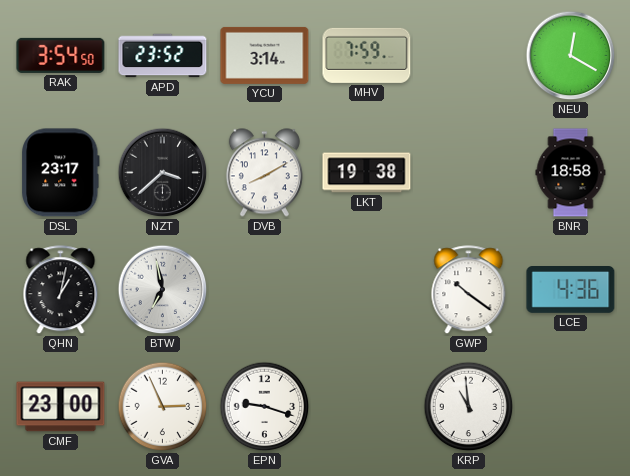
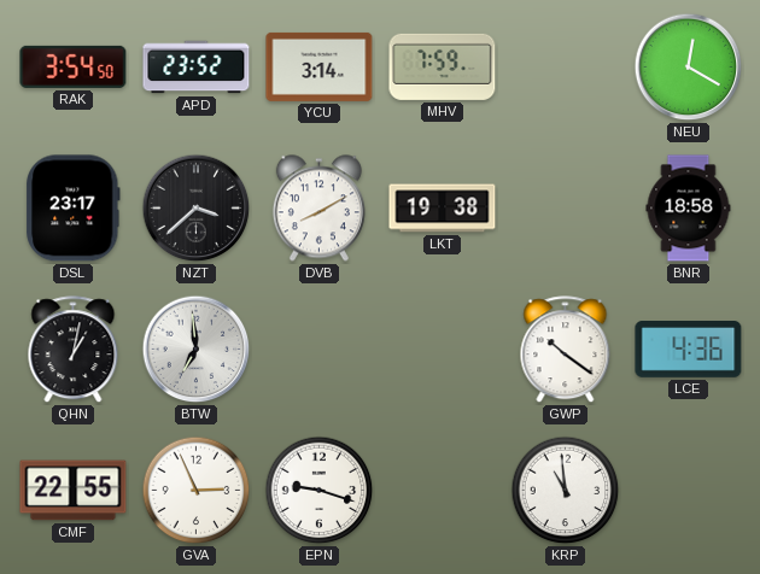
BTW: 6:58 -> 6:59 (197, 350)
CMF: 23:00 -> 22:55 (74, 491)
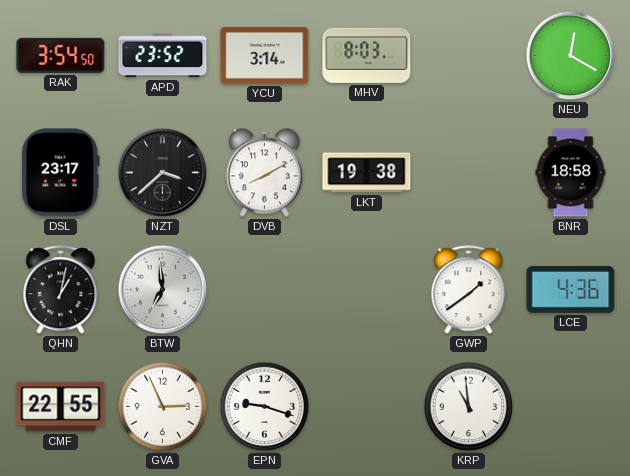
MHV: 7:59 -> 8:03 (367, 55)
GWP: 10:21 -> 1:39 (469, 290)
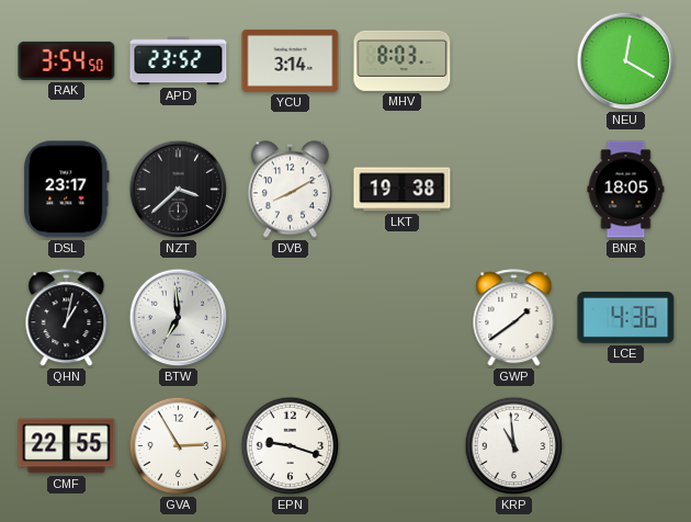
BNR: 18:58 -> 18:05 (626, 190)
GVA: 2:56 -> 2:55 (179, 446)
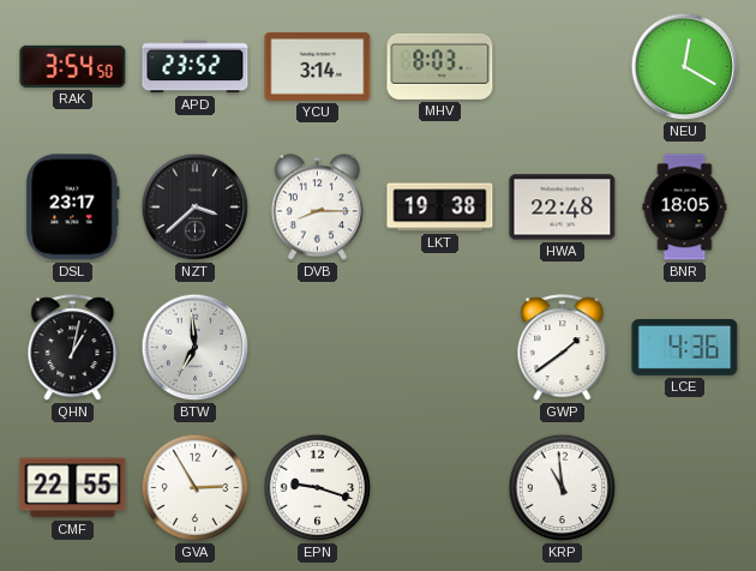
DVB: 8:10 -> 8:15 (317, 208)
HWA: none -> 22:48 (563, 208)
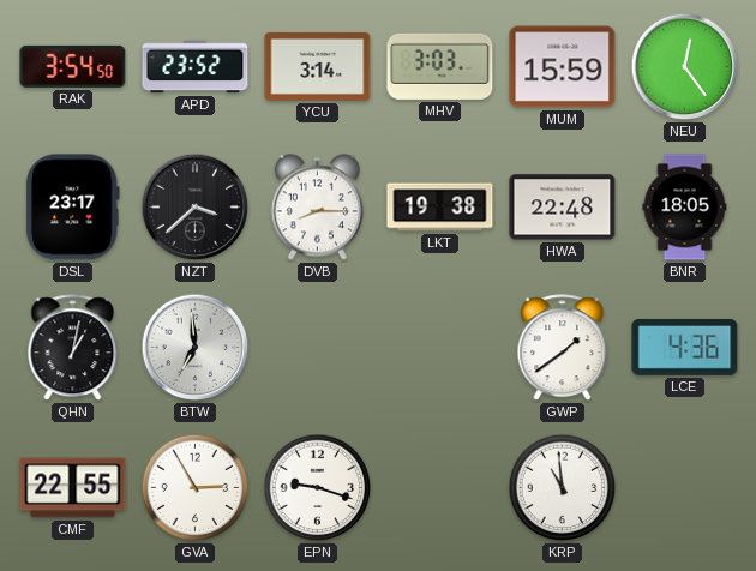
MHV: 8:03 -> 3:03 (440, 66)
MUM: none -> 15:59 (563, 67)
NEU: 12:20 -> 12:24 (685, 67)
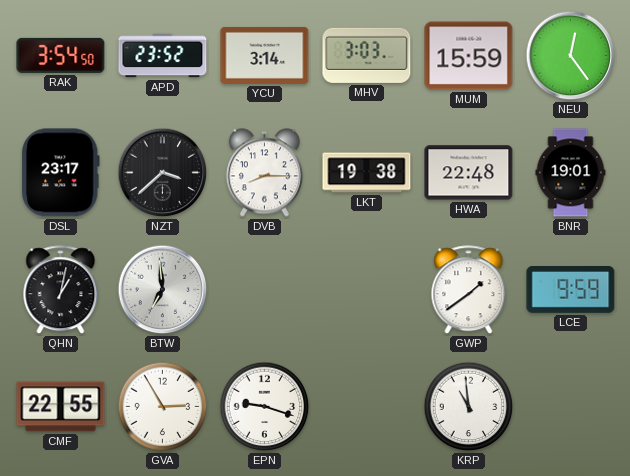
BNR: 18:05 -> 19:01 (571, 173)
LCE: 4:36 -> 9:59 (571, 290)
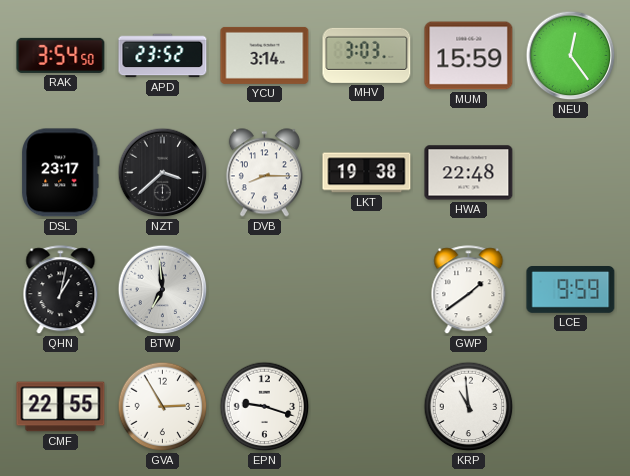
BNR: 19:01 -> none (571, 173)
